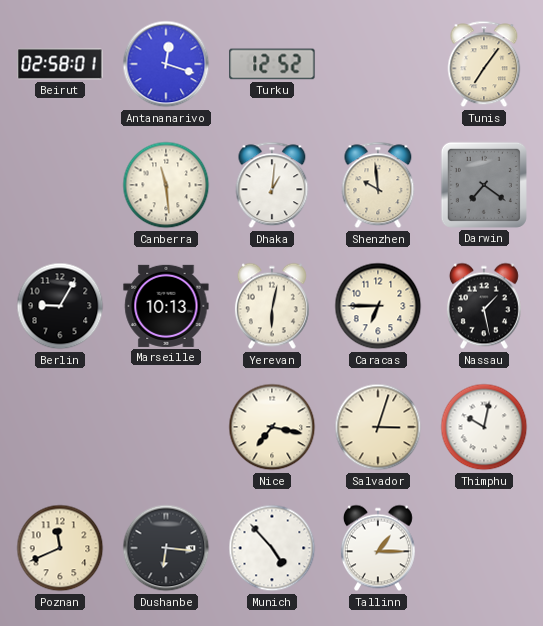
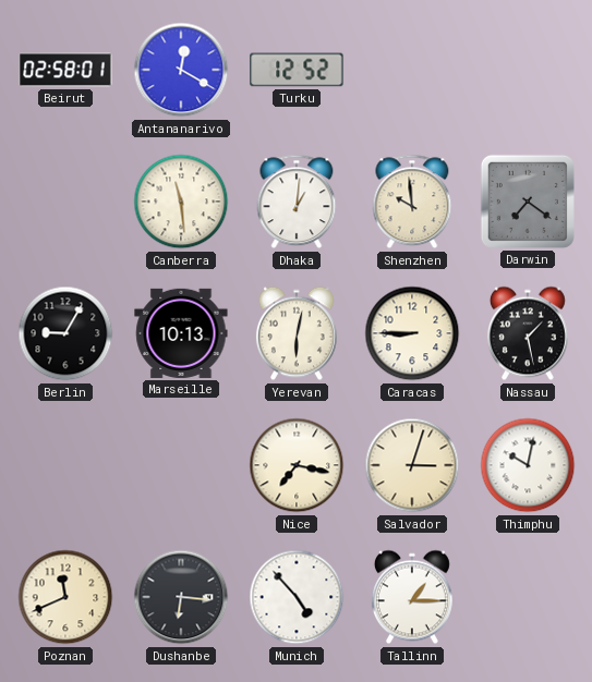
Antananarivo: 12:18 -> 12:20 (181, 70)
Tunis: 7:06 -> none (484, 64)
Caracas: 6:45 -> 8:45 (412, 333)
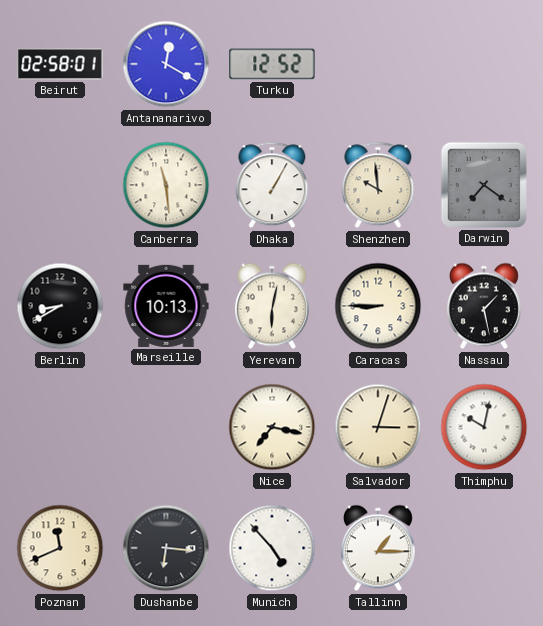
Dhaka: 1:01 -> 1:05 (272, 185)
Berlin: 9:05 -> 8:40 (60, 306)
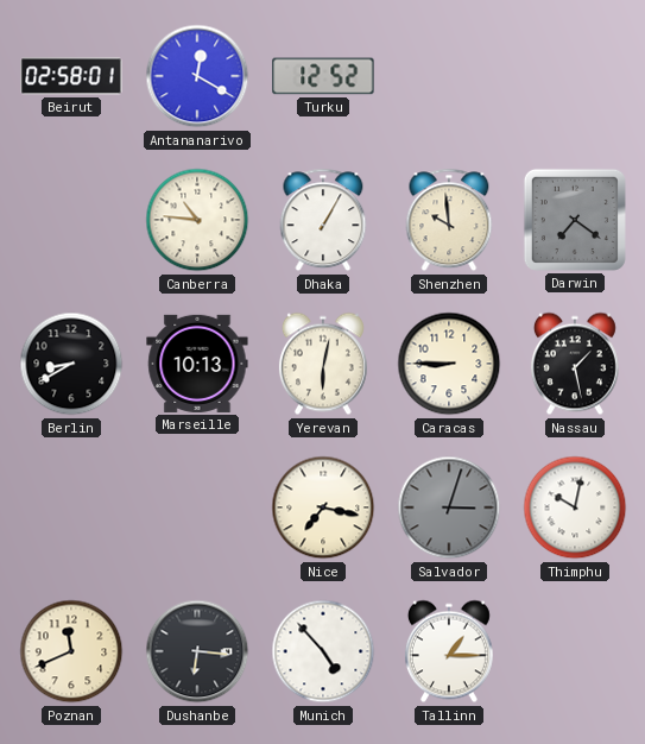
Canberra: 11:29 -> 10:46 (197, 220)
Salvador dial: cream -> grey (449, 507)
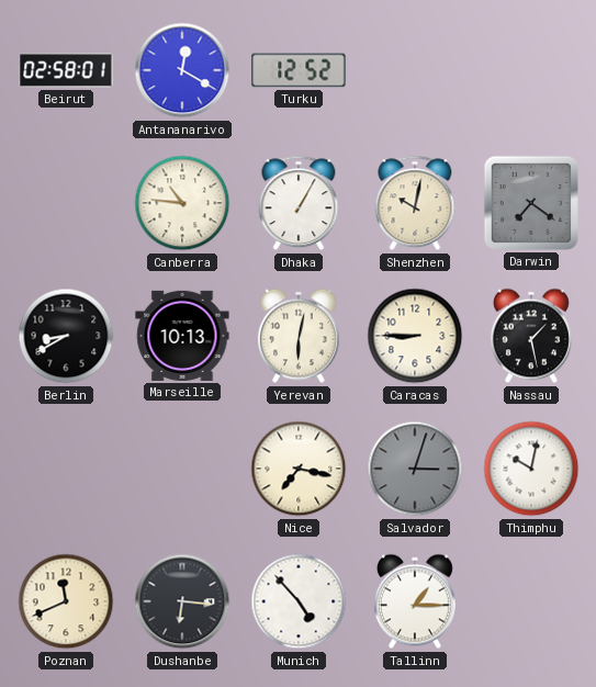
Shenzhen: 9:59 -> 10:02 (415, 203)
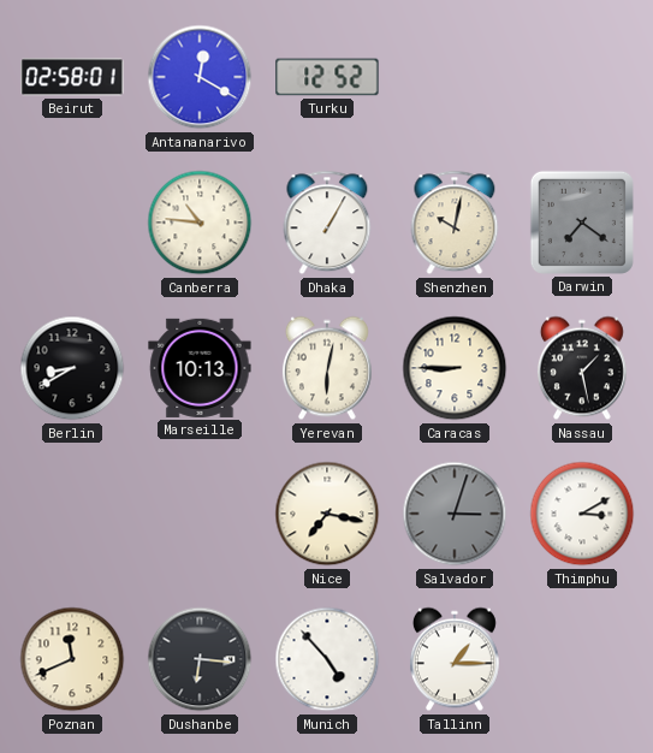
Thimphu: 10:02 -> 3:10 (582, 514)
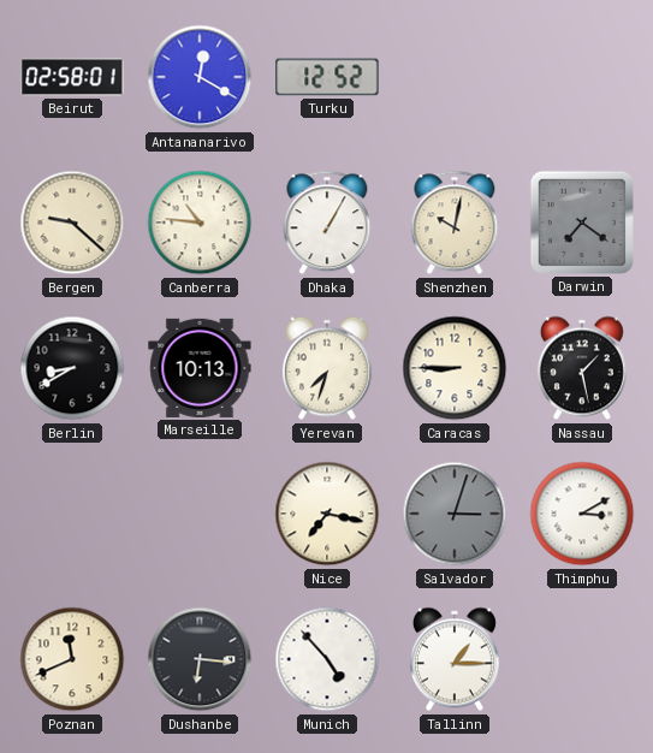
Bergen: none -> 9:22 (72, 223)
Yerevan: 6:02 -> 7:33 (327, 368)
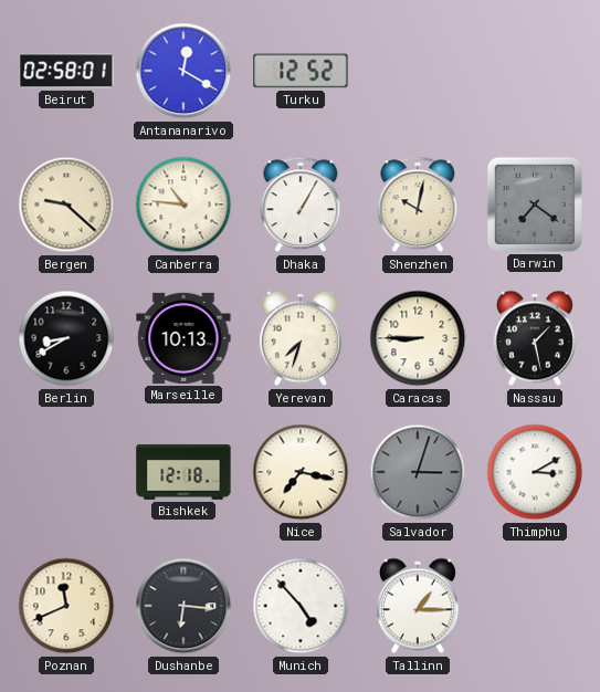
Bishkek: none -> 12:18 (183, 472)
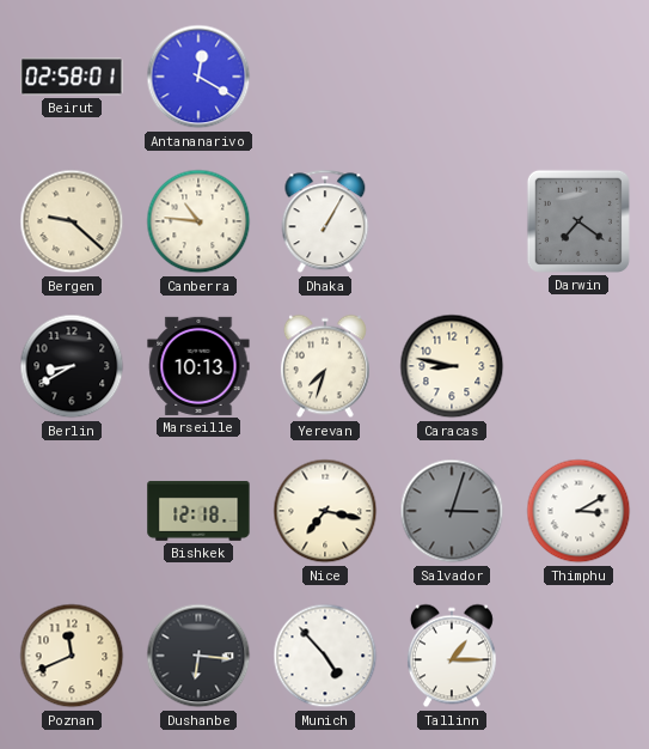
Turku: 12:52 -> none (301, 71)
Shenzhen: 10:02 -> none (418, 205)
Caracas: 8:45 -> 8:47 (452, 366)
Nassau: 1:28 -> none (535, 338)
